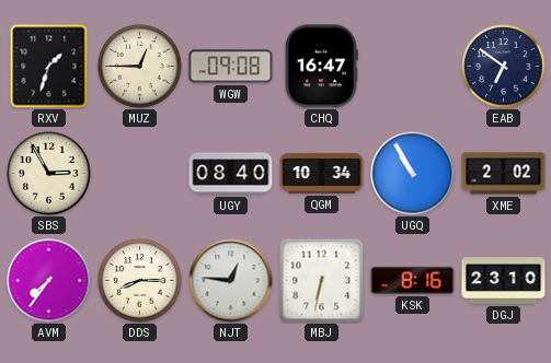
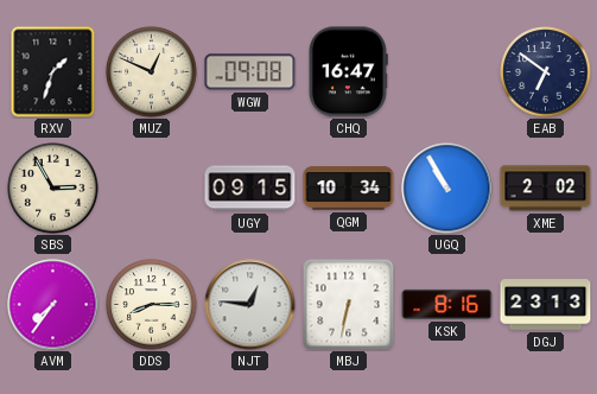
MUZ: 12:45 -> 12:49 (152, 72)
UGY: 08:40 -> 09:15 (250, 189)
DGJ: 23:10 -> 23:13 (546, 305)
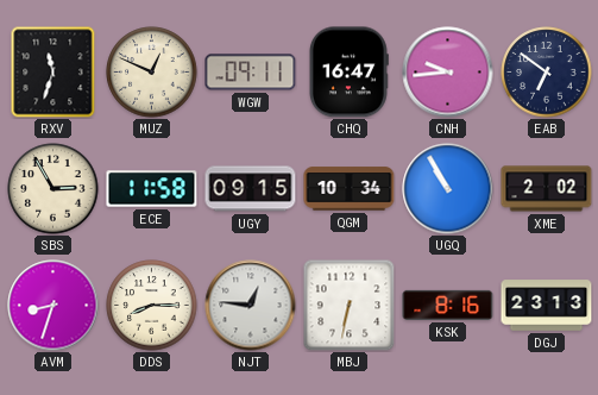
RXV: 1:33 -> 11:33 (53, 71)
WGW: 09:08 -> 09:11 (251, 73)
CNH: none -> 9:44 (448, 73)
ECE: none -> 11:58 (152, 189)
AVM: 7:36 -> 8:33 (53, 306)
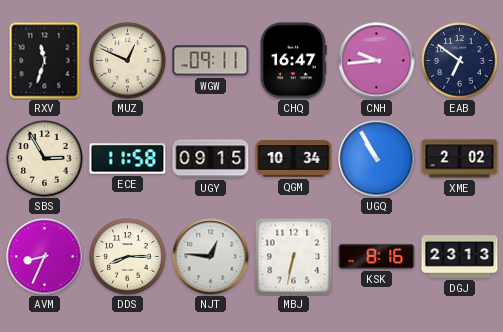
AVM: 8:33 -> 8:34 (45, 257)
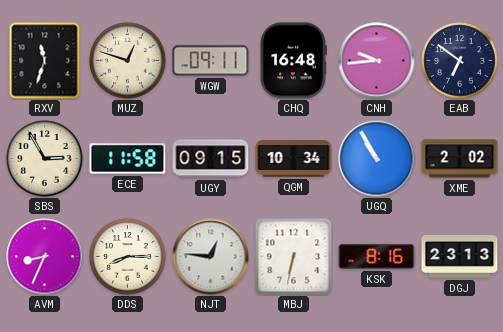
MUZ: 12:49 -> 12:48 (128, 61)
CHQ: 16:47 -> 16:48 (294, 61)
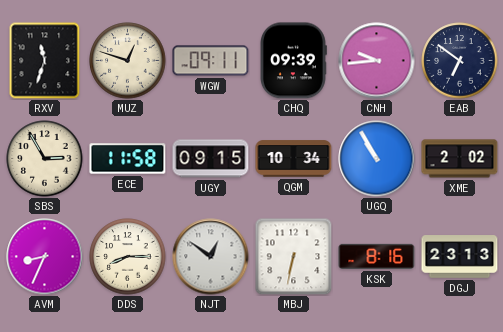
CHQ: 16:48 -> 09:39 (294, 61)
NJT: 12:46 -> 12:51 (211, 257)
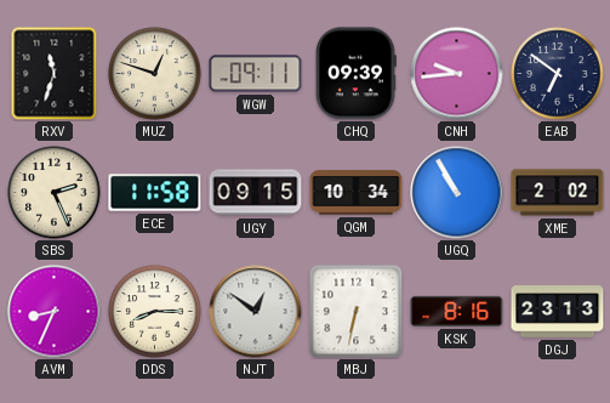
SBS: 2:55 -> 2:26 (55, 193)
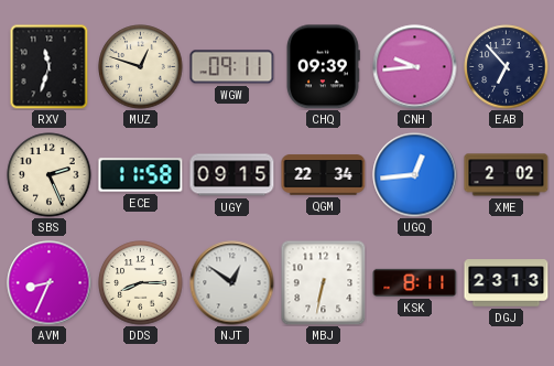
EAB: 6:51 -> 6:53 (507, 67)
QGM: 10:34 -> 22:34 (324, 175)
UGQ: 10:55 -> 12:44 (415, 175)
KSK: 8:16 -> 8:11 (415, 282)
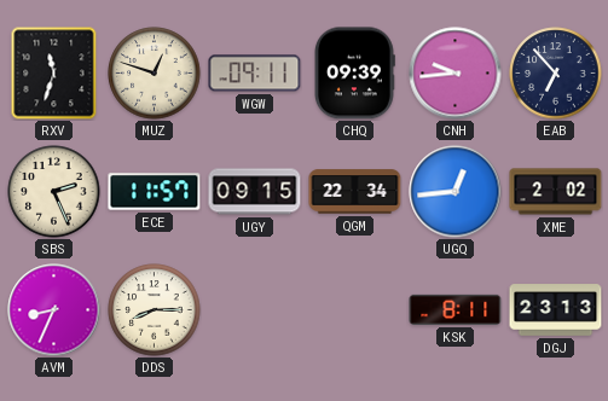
ECE: 11:58 -> 11:57 (155, 192)
NJT: 12:51 -> none (232, 283)
MBJ: 6:32 -> none (323, 282)
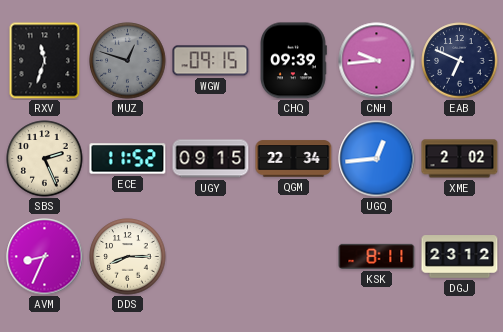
MUZ dial: cream -> grey (128, 61)
WGW: 09:11 -> 09:15 (211, 61)
EAB: 6:53 -> 6:49 (460, 61)
ECE: 11:57 -> 11:52 (128, 159)
DGJ: 23:13 -> 23:12 (460, 257)
